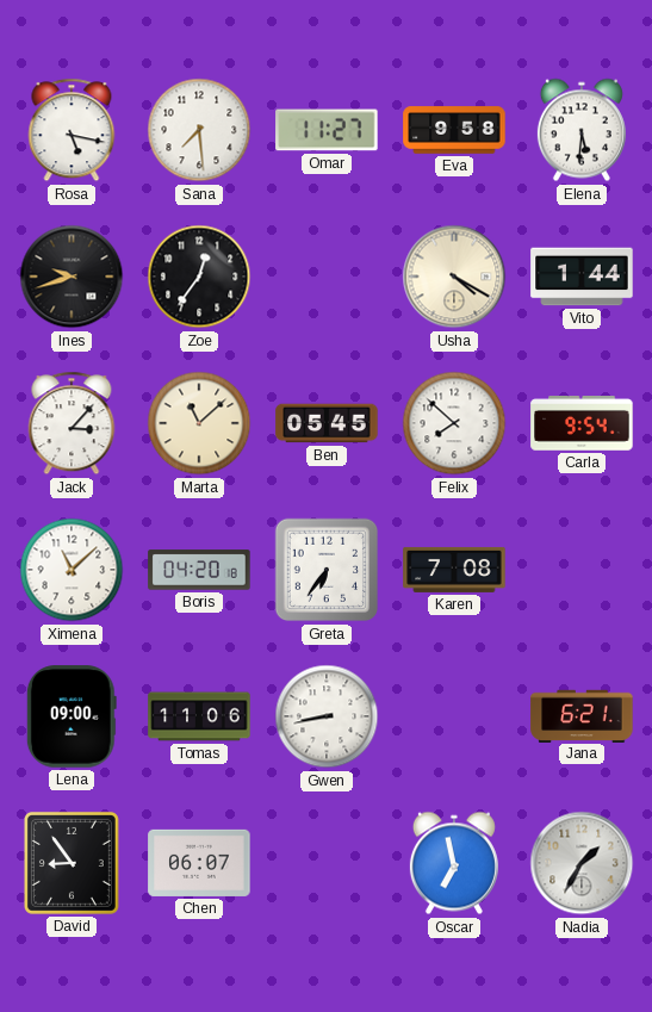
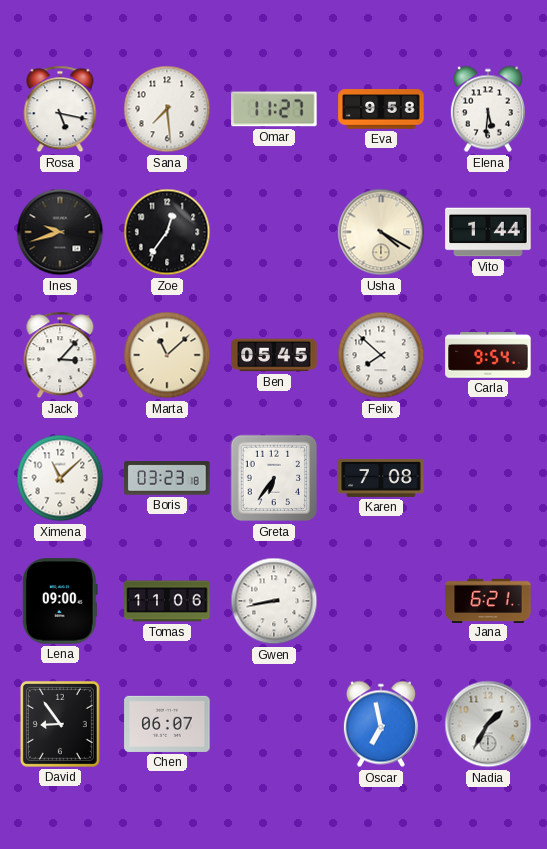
Boris: 04:20 -> 03:23 (167, 478)
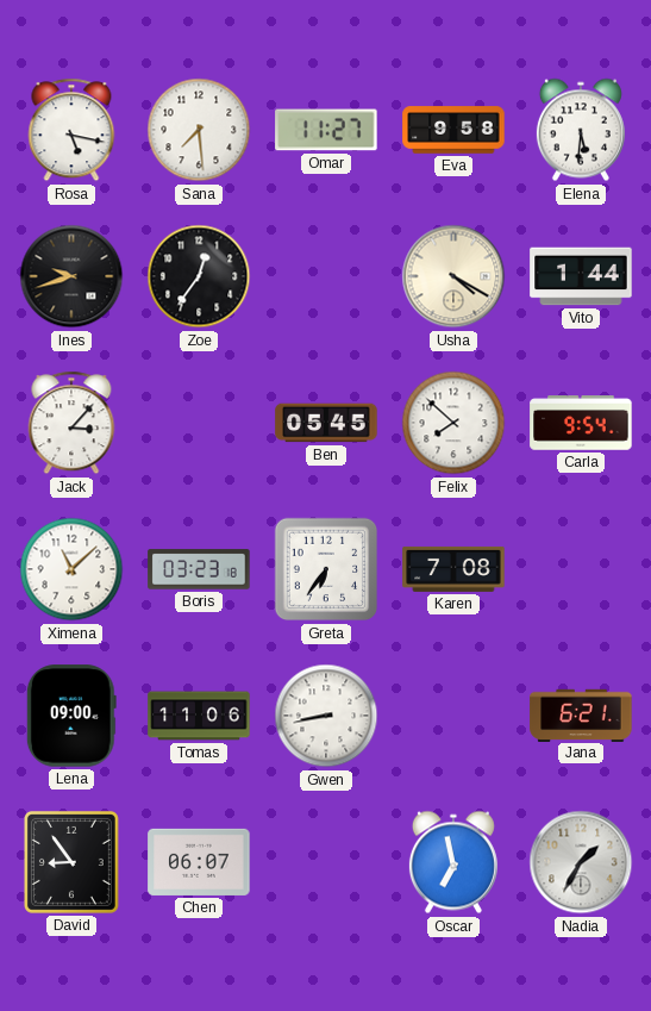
Marta: 11:08 -> none (167, 355)
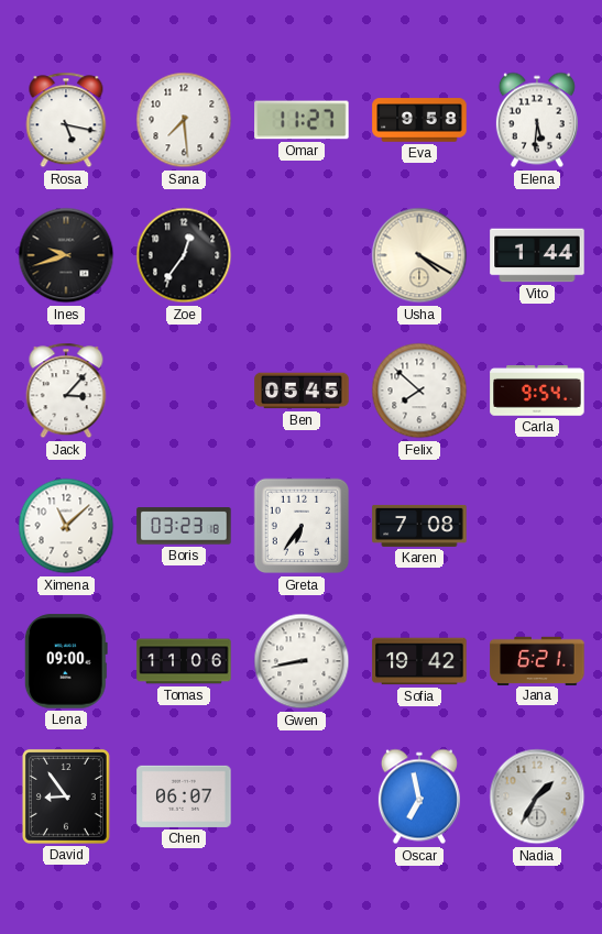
Sofia: none -> 19:42 (419, 661)
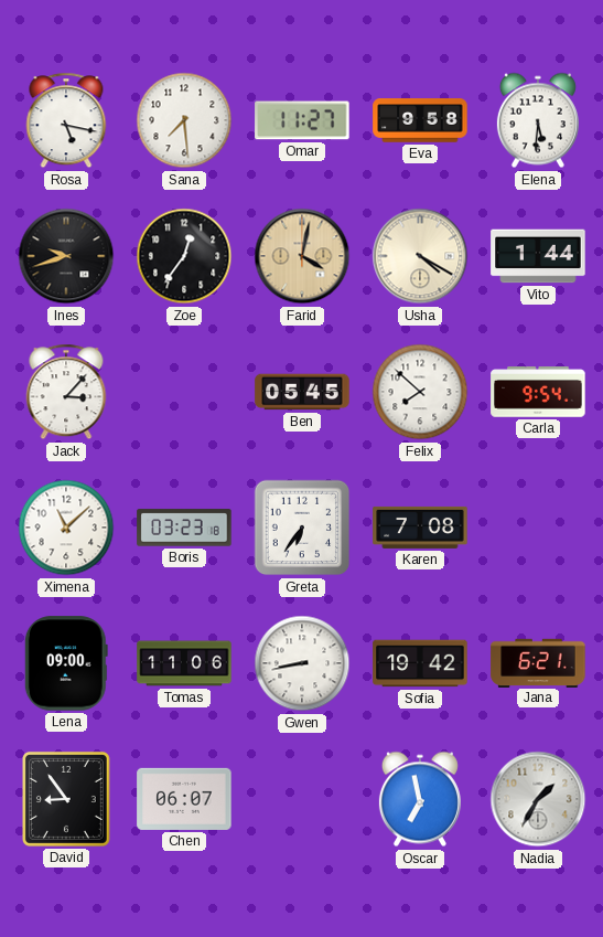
Farid: none -> 4:02 (302, 256)
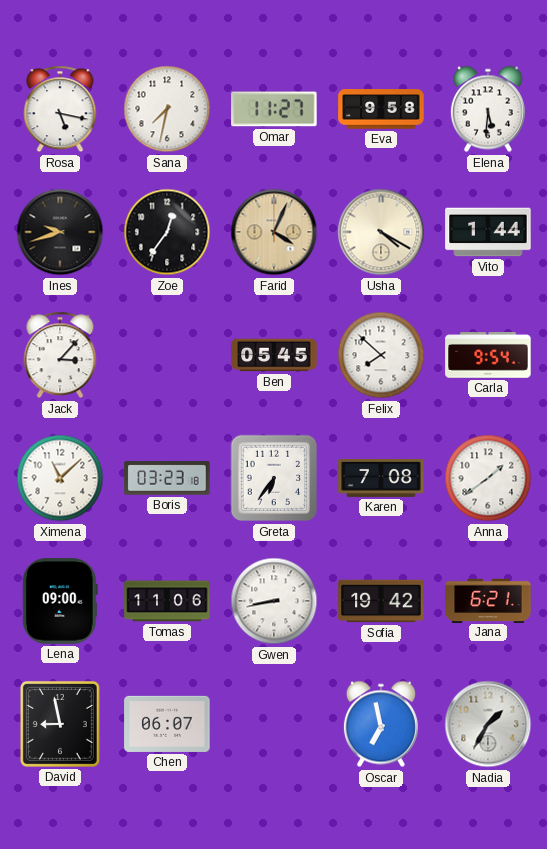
Sana: 7:29 -> 7:32 (167, 109)
Farid: 4:02 -> 4:04 (274, 232)
Anna: none -> 1:39 (488, 478)
David: 8:54 -> 8:58 (60, 724)
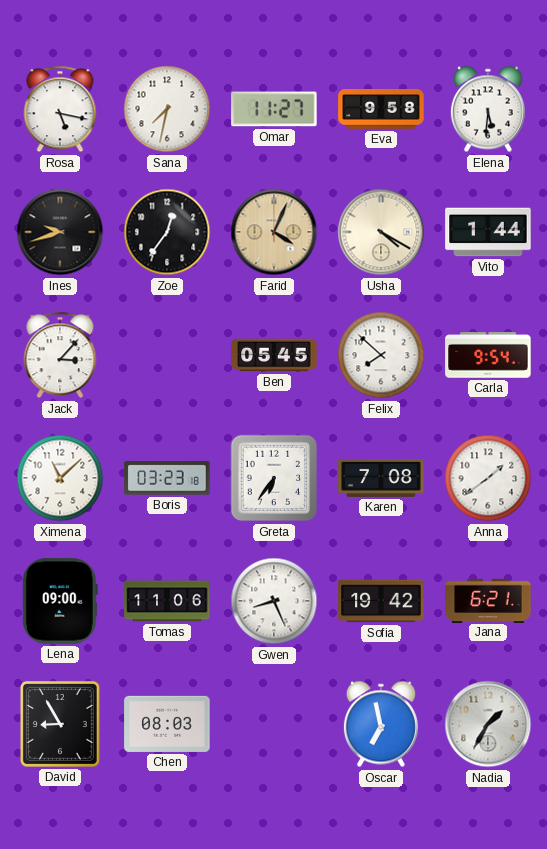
Gwen: 8:43 -> 8:26 (274, 601)
David: 8:58 -> 8:55 (60, 724)
Chen: 06:07 -> 08:03 (167, 724)
